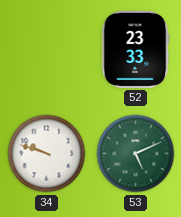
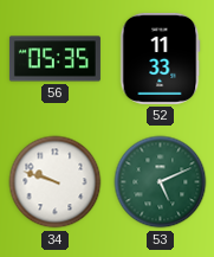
56: none -> 05:35 (54, 59)
52: 23:33 -> 11:33 (160, 58)
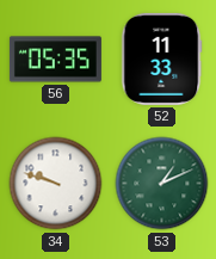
53: 5:11 -> 1:11 (162, 184)
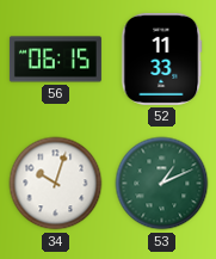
56: 05:35 -> 06:15 (55, 60)
34: 9:48 -> 10:03 (56, 184)
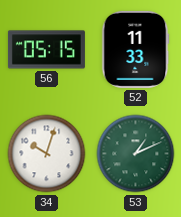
56: 06:15 -> 05:15 (46, 50)
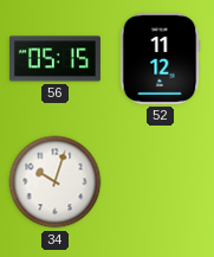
52: 11:33 -> 11:12 (160, 58)
53: 1:11 -> none (136, 154)
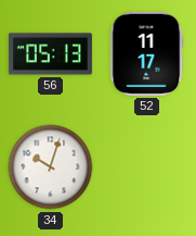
56: 05:15 -> 05:13 (50, 54)
52: 11:12 -> 11:17 (146, 53)
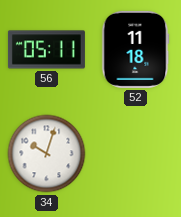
56: 05:13 -> 05:11 (46, 50)
52: 11:17 -> 11:18 (135, 49)
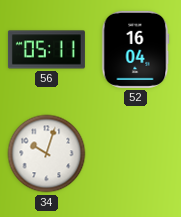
52: 11:18 -> 16:04 (135, 49)
